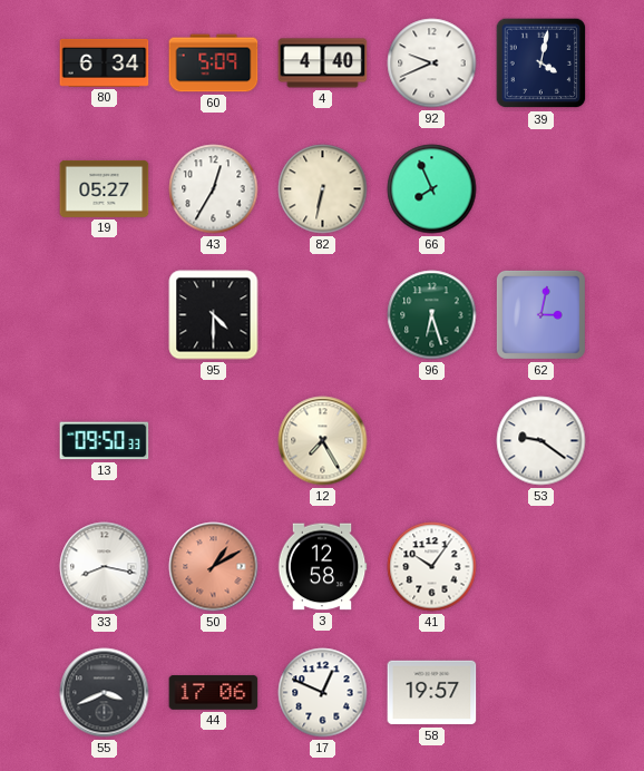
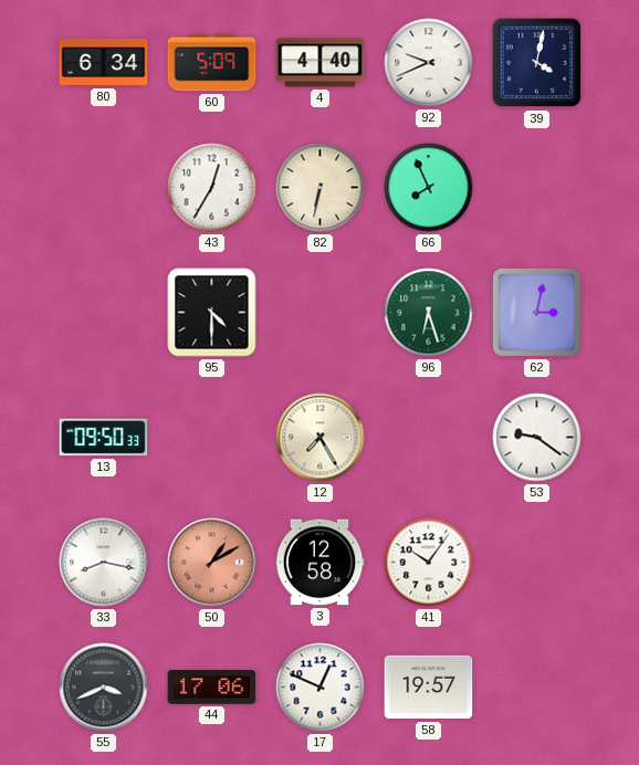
19: 05:27 -> none (105, 188)
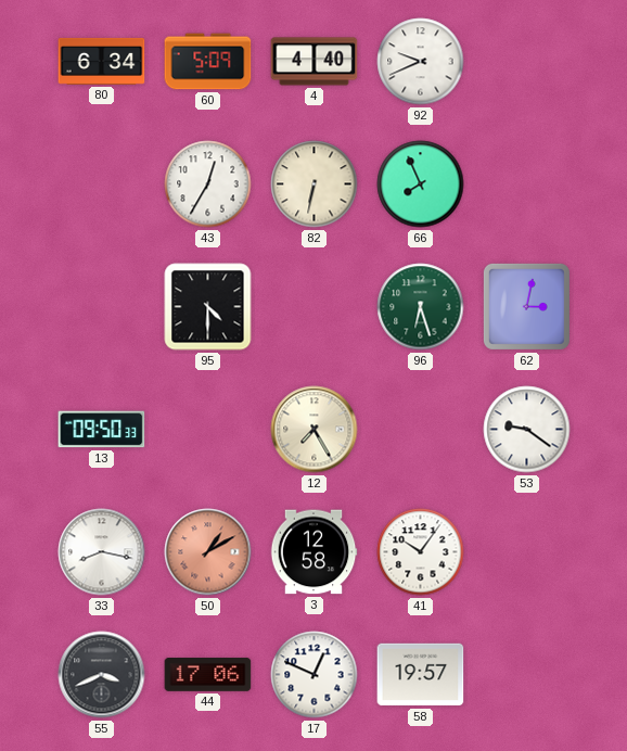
39: 4:02 -> none (537, 63)
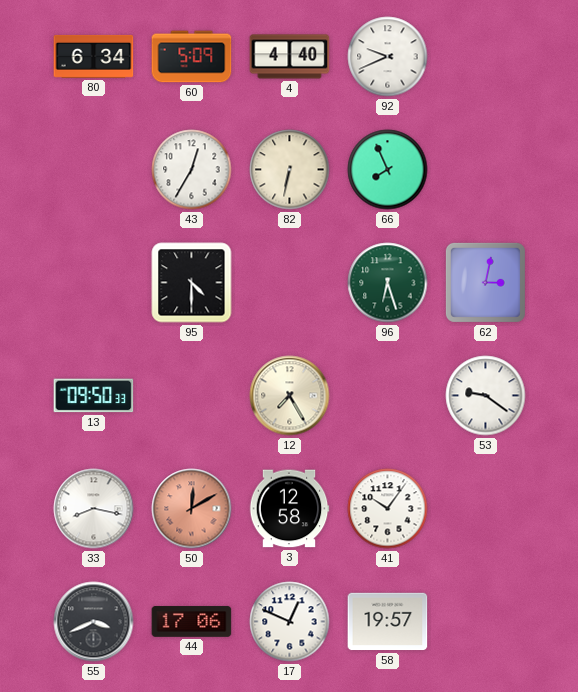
50: 1:10 -> 12:10 (192, 509)
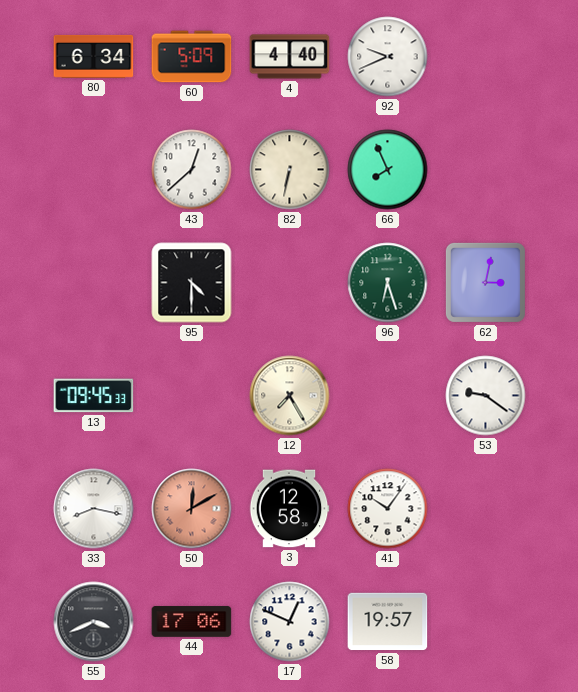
43: 12:35 -> 12:38 (192, 170)
13: 09:50 -> 09:45 (94, 396)
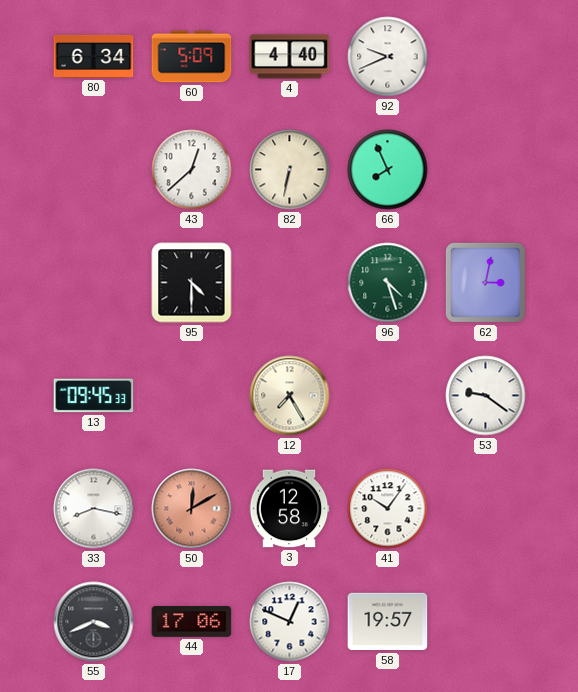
96: 6:27 -> 4:27 (388, 283)
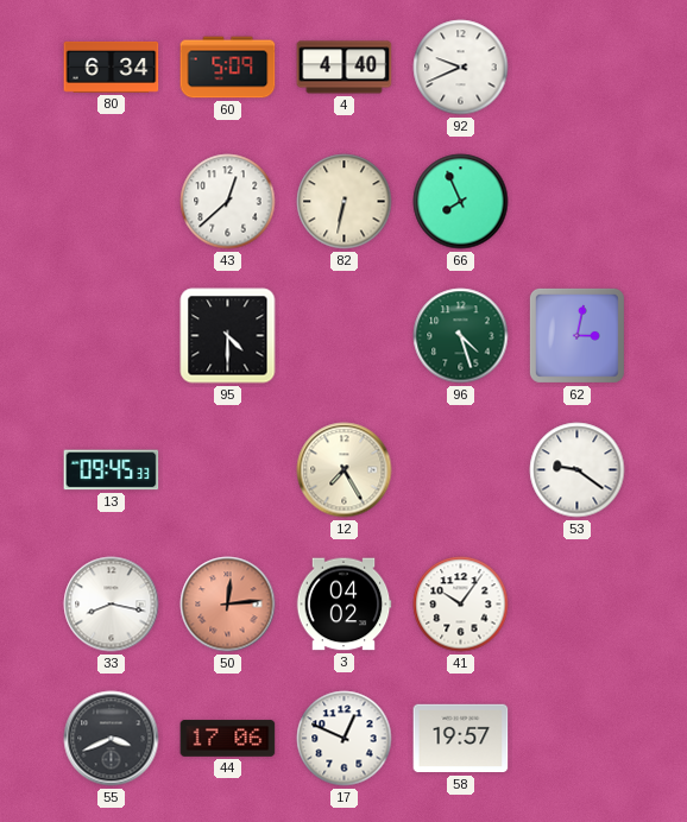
50: 12:10 -> 12:14 (228, 605)
3: 12:58 -> 04:02 (343, 605)
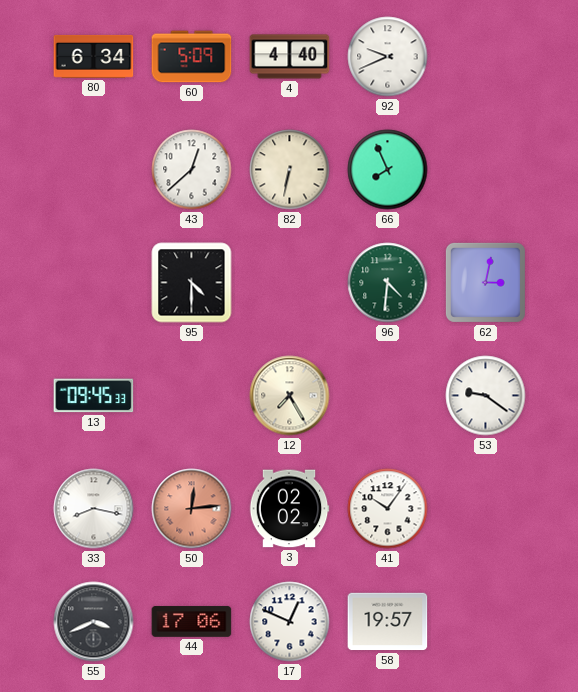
96: 4:27 -> 4:31 (388, 283)
3: 04:02 -> 02:02 (289, 509)
